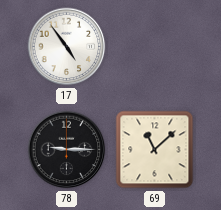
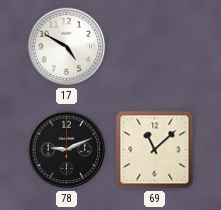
17: 4:54 -> 4:50 (67, 47)
78: 9:15 -> 9:11 (67, 150)
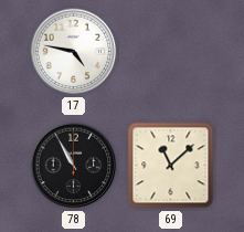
17: 4:50 -> 4:47 (74, 52)
78: 9:11 -> 10:55 (74, 166)
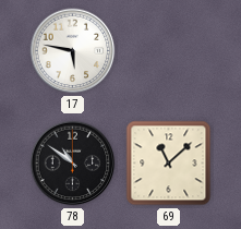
17: 4:47 -> 5:47 (73, 51)
78: 10:55 -> 10:51 (73, 164)
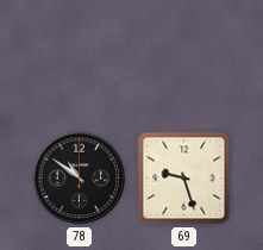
17: 5:47 -> none (73, 51)
69: 11:08 -> 9:27 (184, 179)
